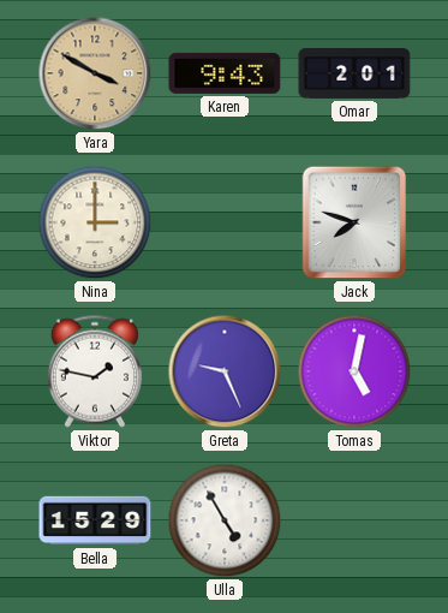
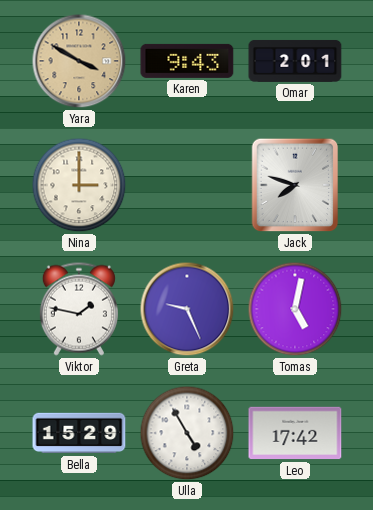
Leo: none -> 17:42 (295, 433)
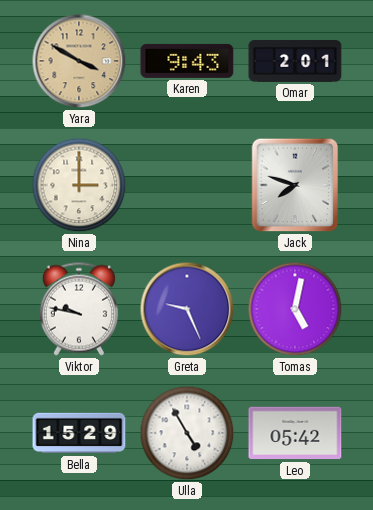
Viktor: 1:47 -> 9:47 (79, 309)
Leo: 17:42 -> 05:42 (295, 433)
